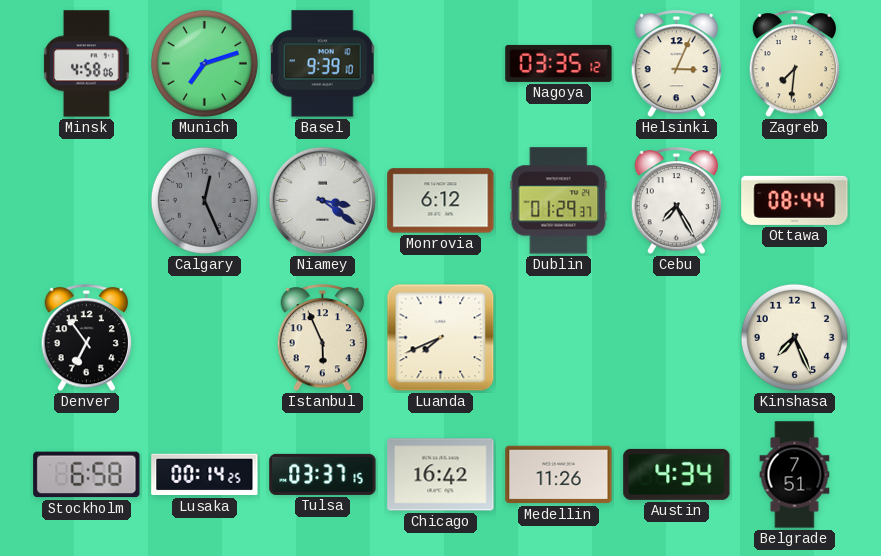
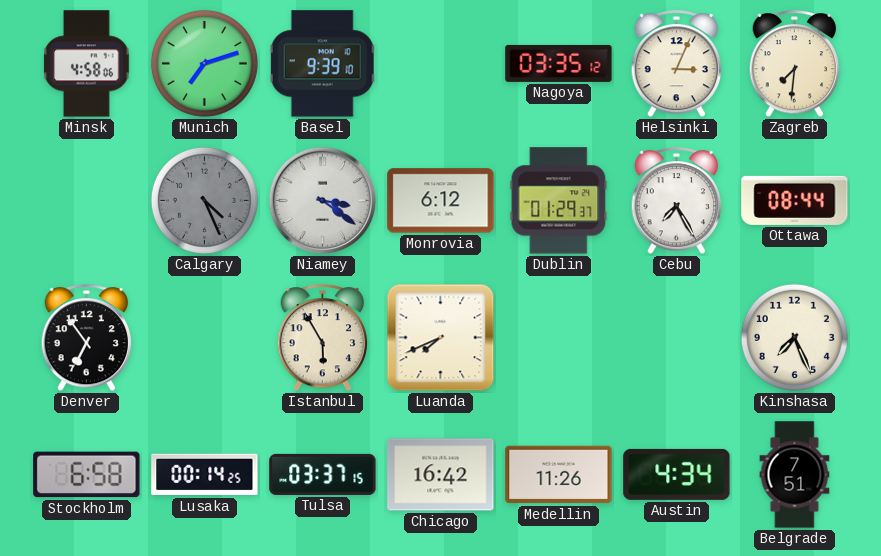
Calgary: 12:26 -> 4:26 (204, 200)
Istanbul: 5:56 -> 5:55 (323, 338)
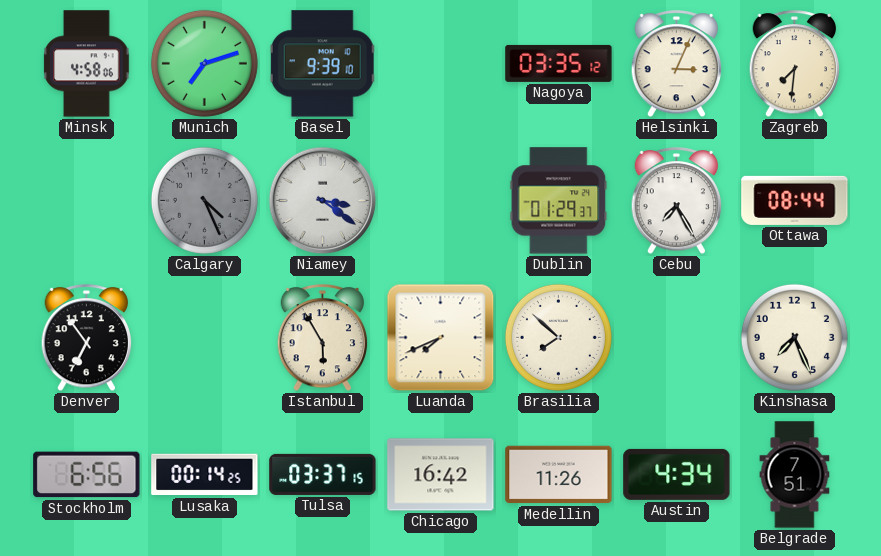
Monrovia: 6:12 -> none (441, 201)
Brasilia: none -> 7:52 (558, 337)
Stockholm: 6:58 -> 6:56 (87, 475)
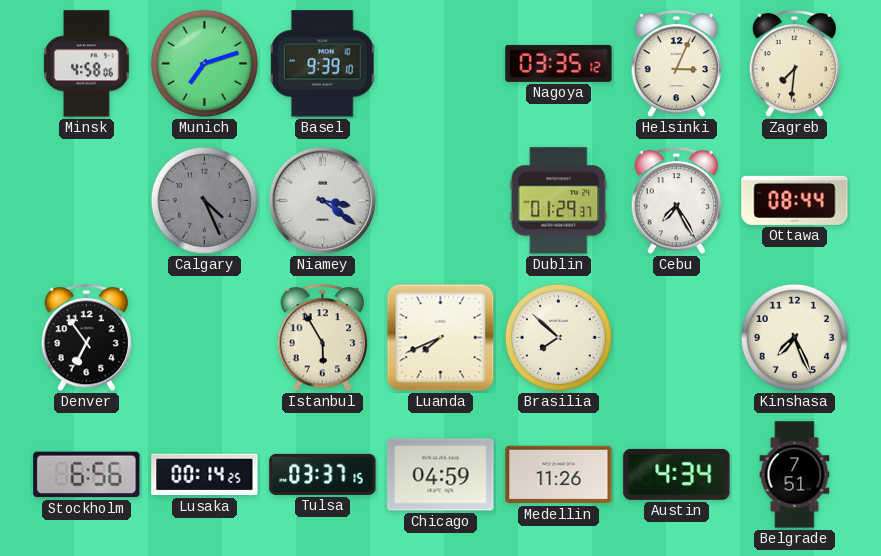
Chicago: 16:42 -> 04:59 (441, 475)
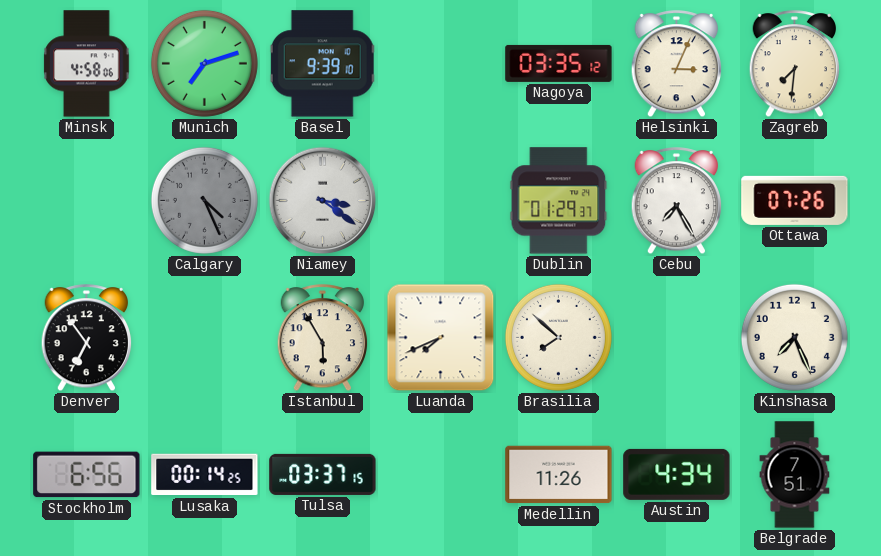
Ottawa: 08:44 -> 07:26 (795, 200)
Chicago: 04:59 -> none (441, 475)
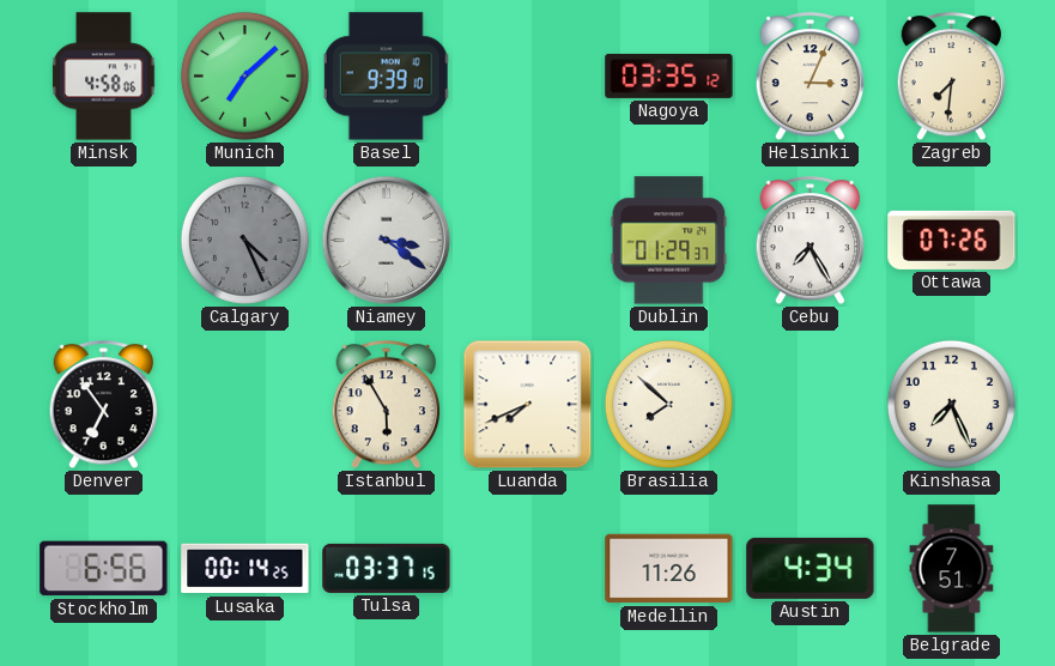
Munich: 7:12 -> 7:08 (244, 75)
